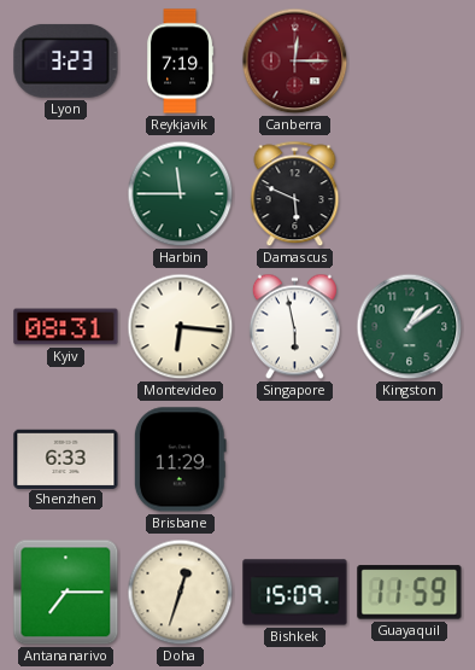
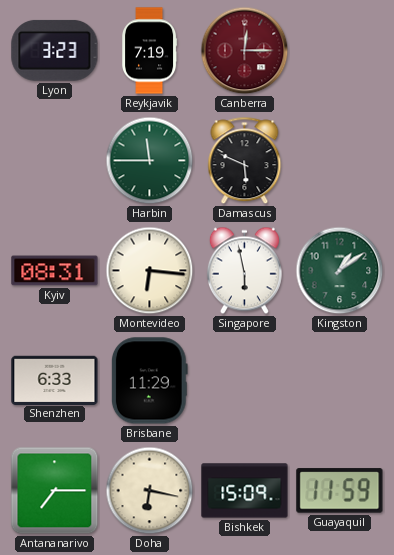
Doha: 12:33 -> 6:17 (150, 491)
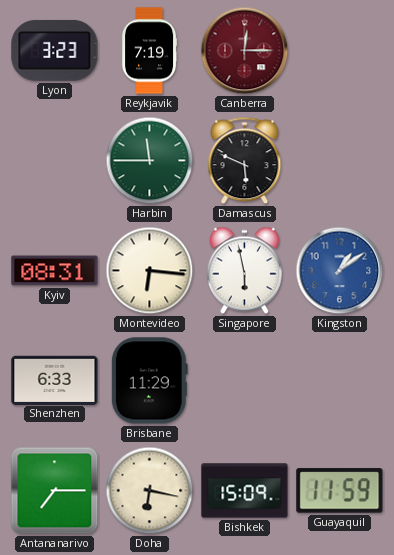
Kingston dial: green -> blue (340, 271)
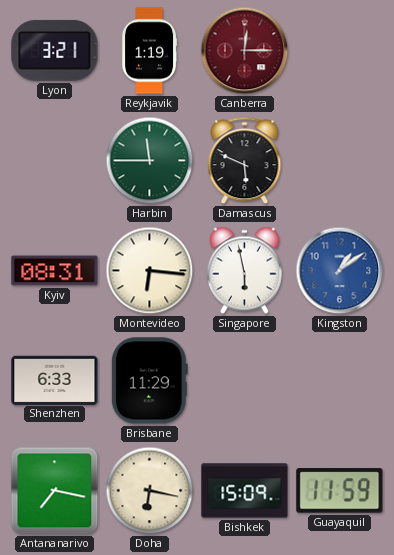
Lyon: 3:23 -> 3:21 (55, 50)
Reykjavik: 7:19 -> 1:19 (150, 51)
Antananarivo: 7:15 -> 7:17 (55, 491)
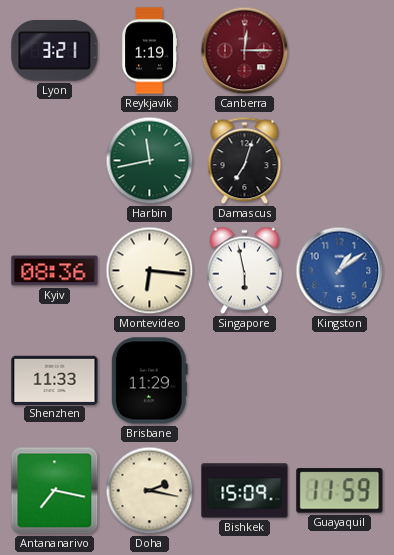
Harbin: 11:45 -> 11:43 (150, 161)
Damascus: 5:49 -> 7:03 (245, 161)
Kyiv: 08:31 -> 08:36 (55, 271)
Shenzhen: 6:33 -> 11:33 (55, 380)
Doha: 6:17 -> 2:17 (150, 491)
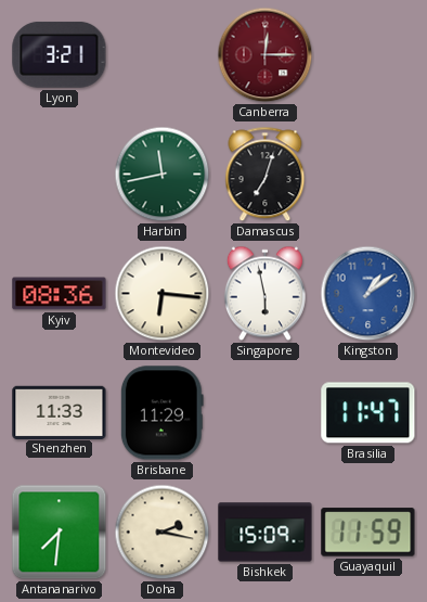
Reykjavik: 1:19 -> none (150, 51)
Brasilia: none -> 11:47 (368, 413)
Antananarivo: 7:17 -> 7:31 (60, 533)
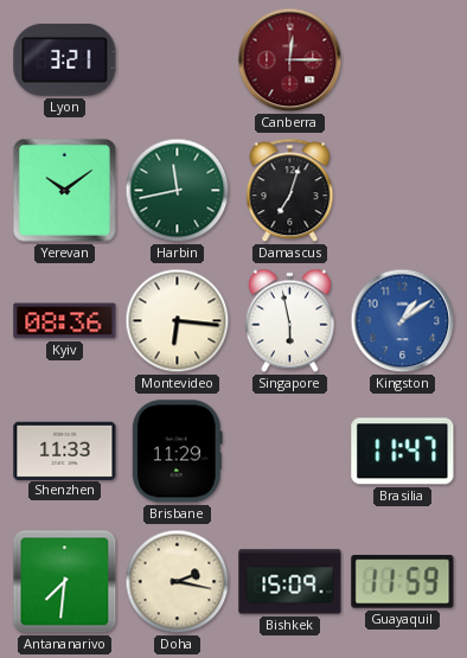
Yerevan: none -> 10:09 (64, 190)
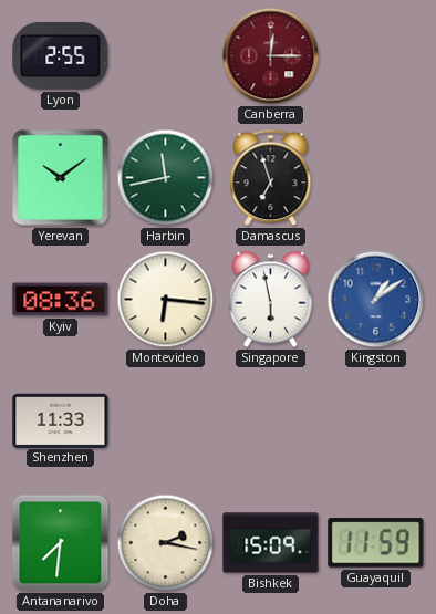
Lyon: 3:21 -> 2:55 (61, 55)
Damascus: 7:03 -> 6:57 (271, 178)
Brisbane: 11:29 -> none (177, 452)
Brasilia: 11:47 -> none (403, 452)
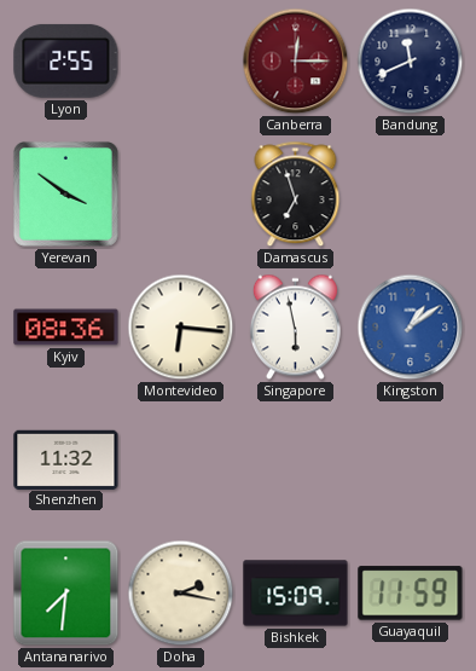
Bandung: none -> 11:41 (411, 62)
Yerevan: 10:09 -> 3:51 (65, 193)
Harbin: 11:43 -> none (166, 178)
Shenzhen: 11:33 -> 11:32 (66, 459)
